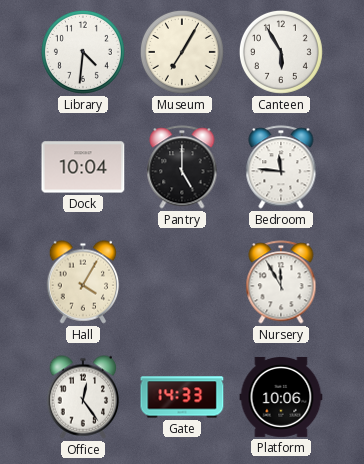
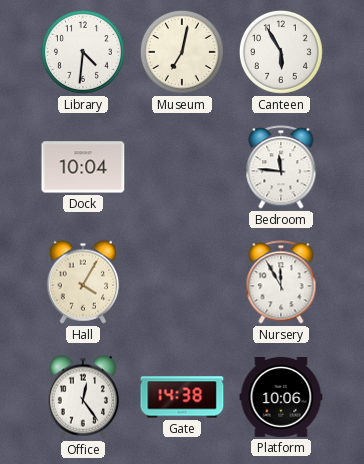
Museum: 7:05 -> 7:02 (182, 52)
Pantry: 5:00 -> none (182, 167)
Gate: 14:33 -> 14:38 (182, 397)
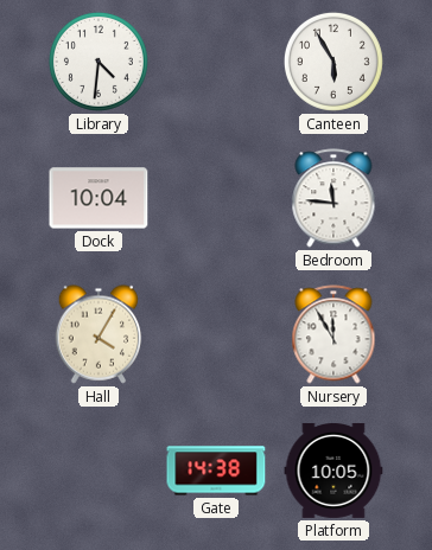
Museum: 7:02 -> none (182, 52)
Office: 12:24 -> none (83, 397)
Platform: 10:06 -> 10:05 (333, 471)
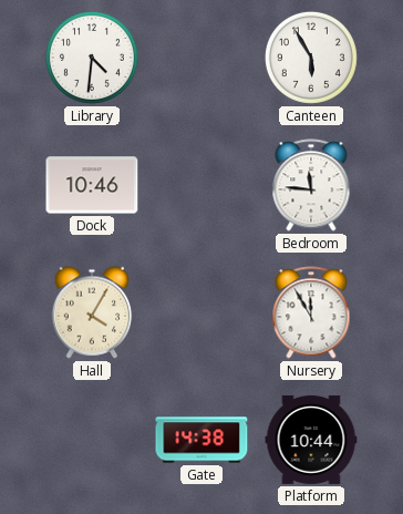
Dock: 10:04 -> 10:46 (92, 185)
Platform: 10:05 -> 10:44 (311, 440)
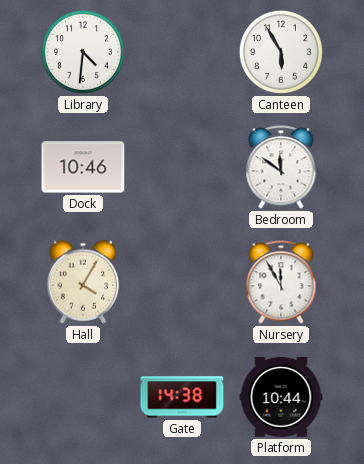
Bedroom: 11:46 -> 11:51 (281, 167)
